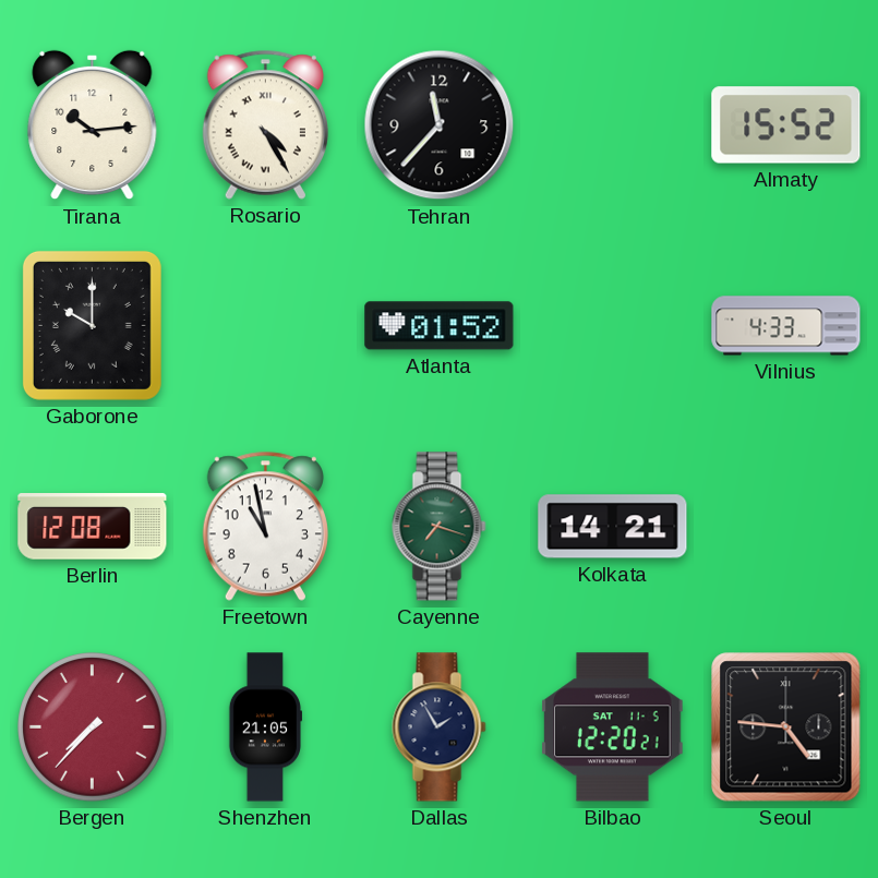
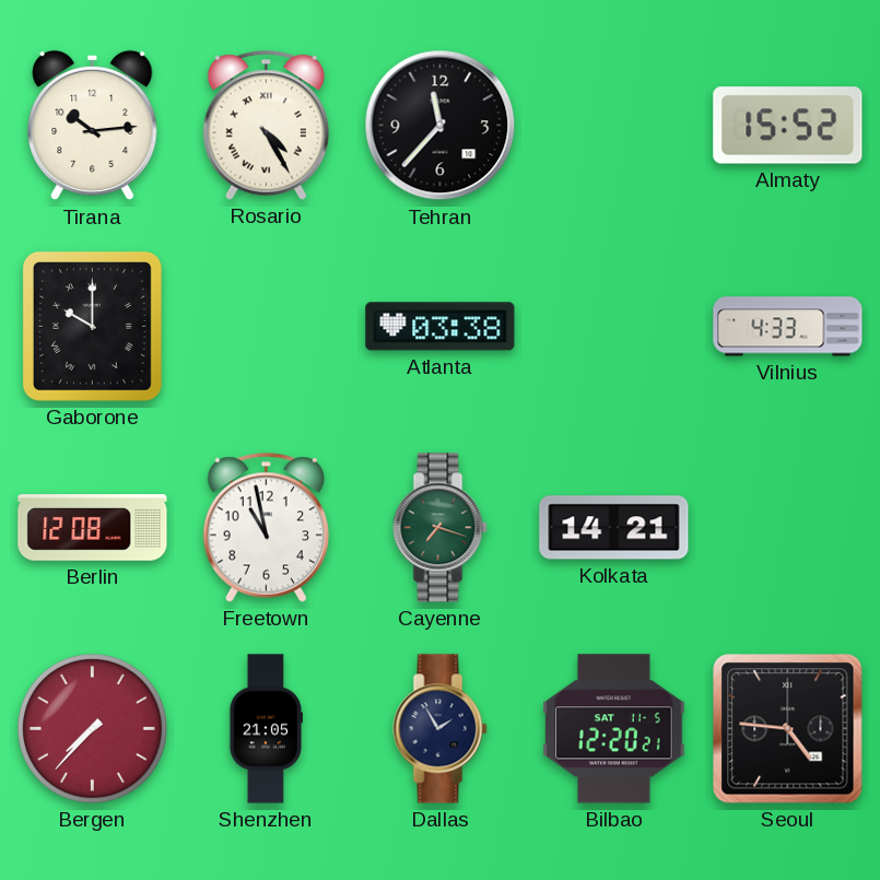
Atlanta: 01:52 -> 03:38 (441, 327)
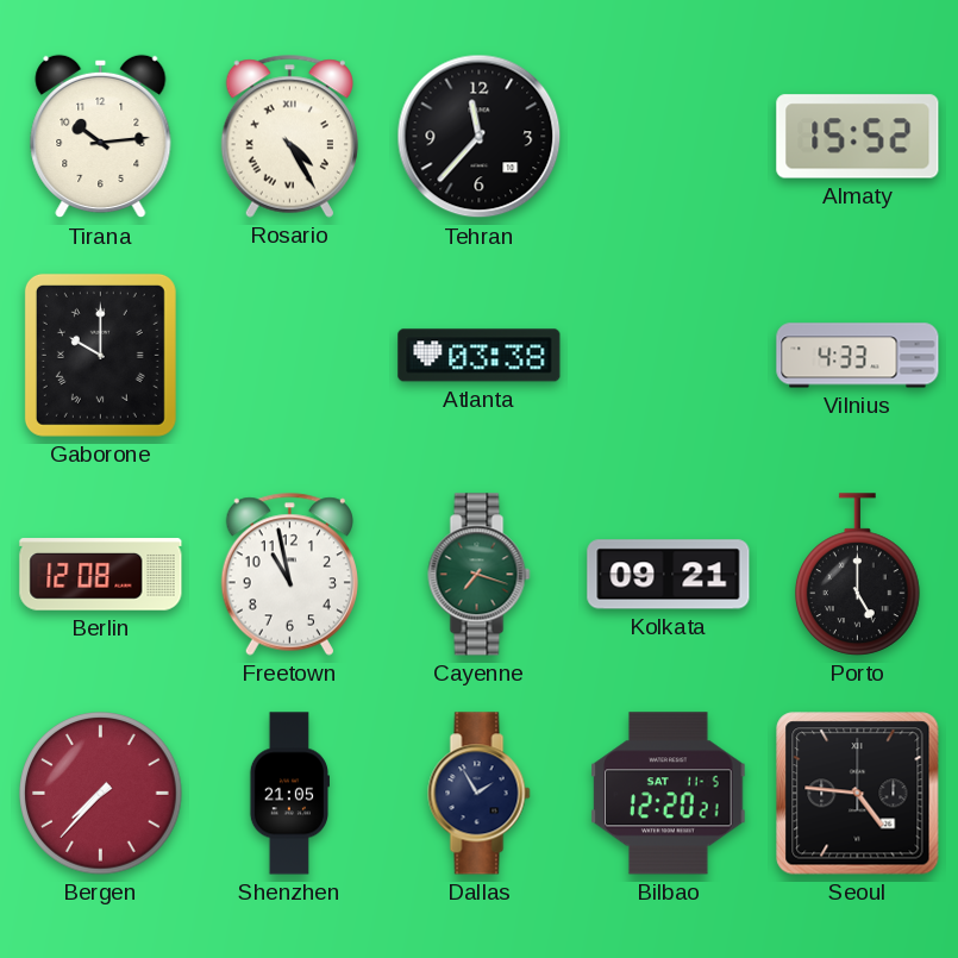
Kolkata: 14:21 -> 09:21 (669, 575)
Porto: none -> 5:00 (858, 575)
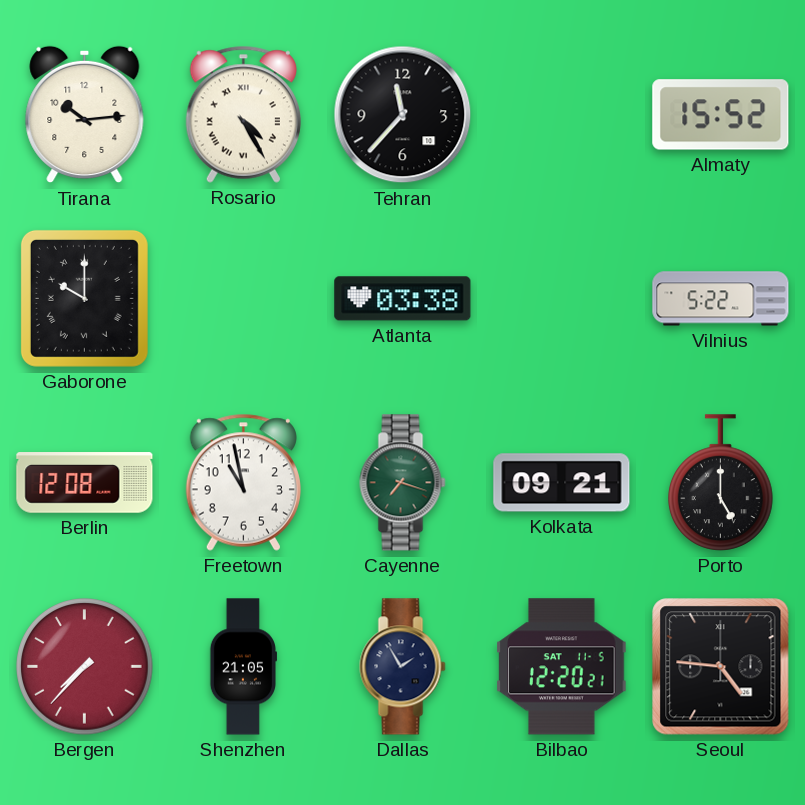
Vilnius: 4:33 -> 5:22 (721, 299)
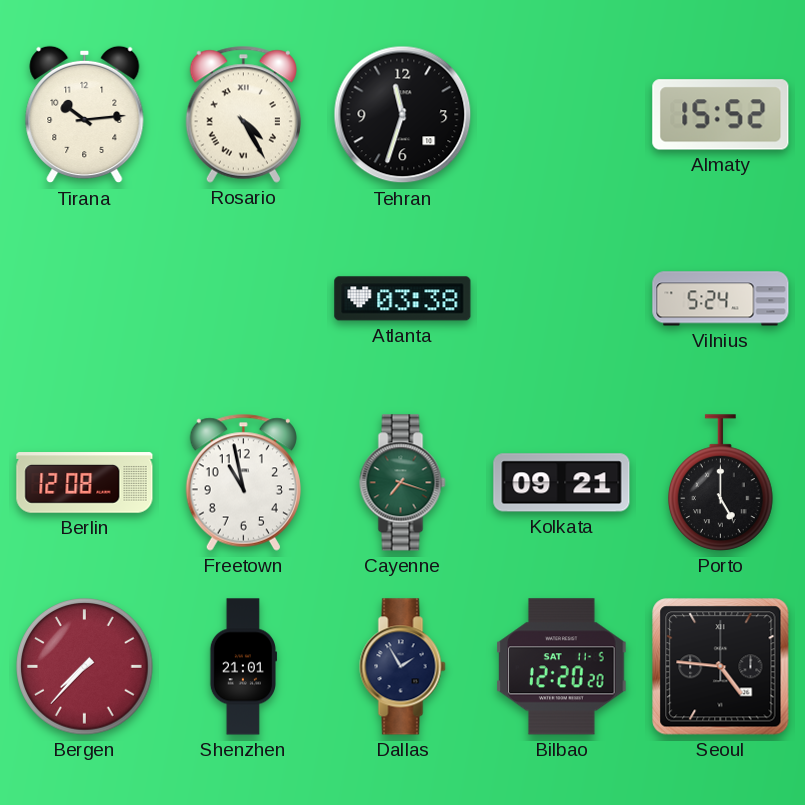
Tehran: 11:37 -> 11:33 (403, 115)
Gaborone: 10:00 -> none (84, 298)
Vilnius: 5:22 -> 5:24 (721, 299)
Shenzhen: 21:05 -> 21:01 (242, 667)
Bilbao: 12:20:21 -> 12:20:20 (562, 667)
